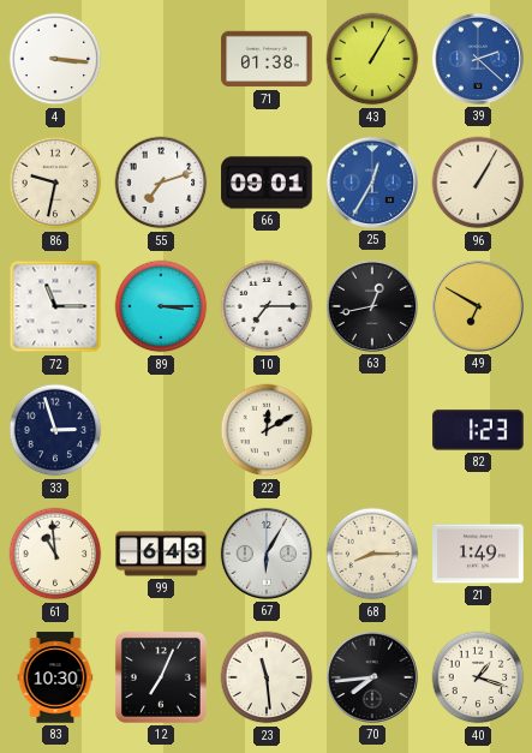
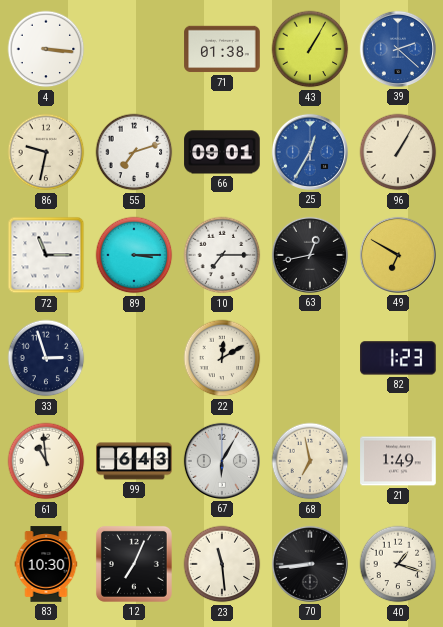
68: 8:15 -> 6:58 (310, 461)
70: 7:44 -> 8:44 (310, 564)
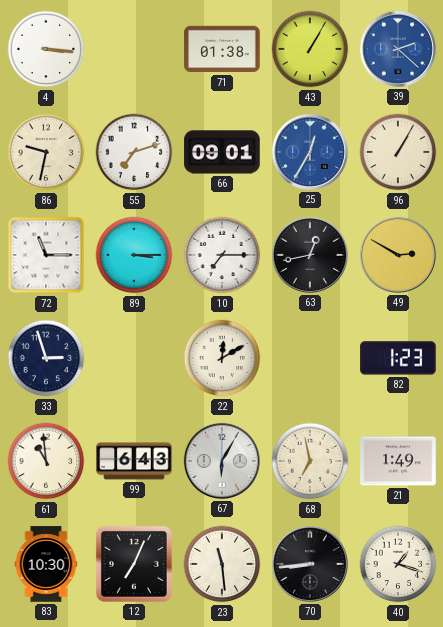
49: 6:50 -> 2:50 (398, 255)
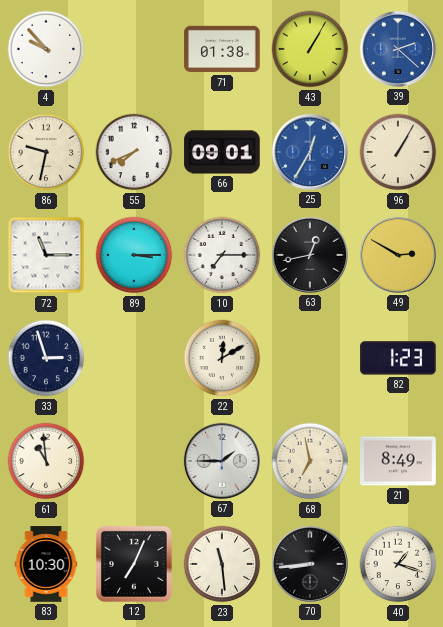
4: 3:16 -> 9:53 (46, 49)
55: 7:12 -> 7:41 (134, 152)
99: 6:43 -> none (134, 461)
67: 6:05 -> 1:45 (222, 461)
21: 1:49 -> 8:49 (398, 461)
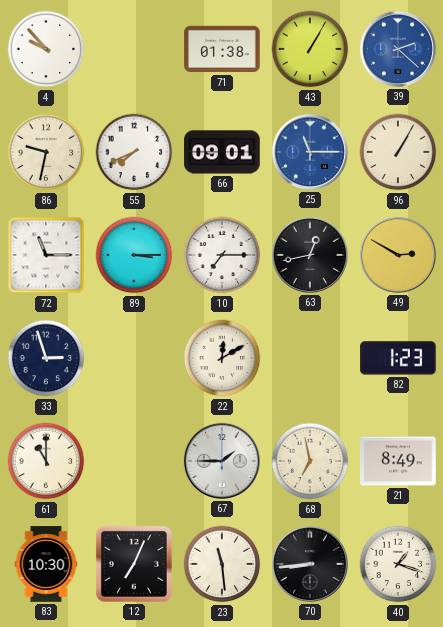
25: 12:35 -> 11:15 (310, 152)
61: 10:59 -> 11:00 (46, 461)
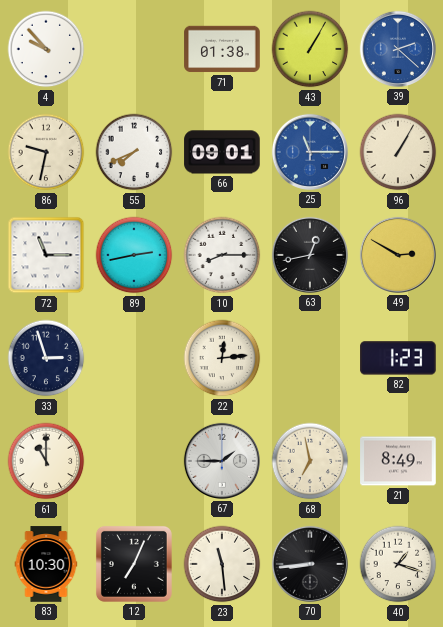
89: 3:15 -> 2:43 (134, 255)
10: 7:15 -> 8:15 (222, 255)
22: 12:10 -> 12:14 (222, 358)
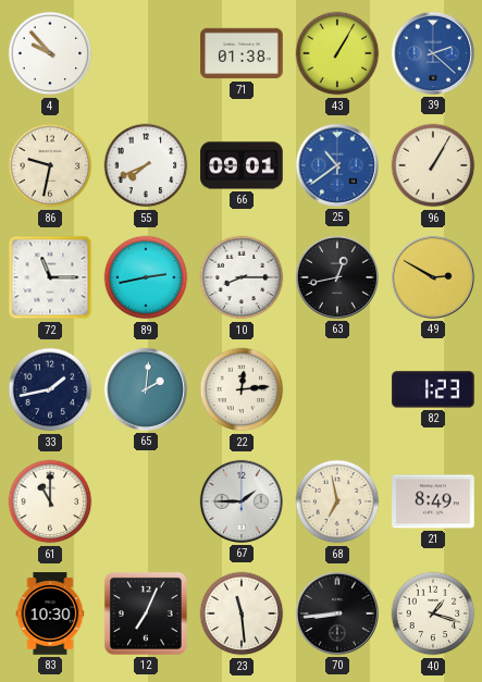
25: 11:15 -> 10:39 (337, 165)
33: 2:57 -> 1:43 (50, 389)
65: none -> 2:01 (146, 389)
